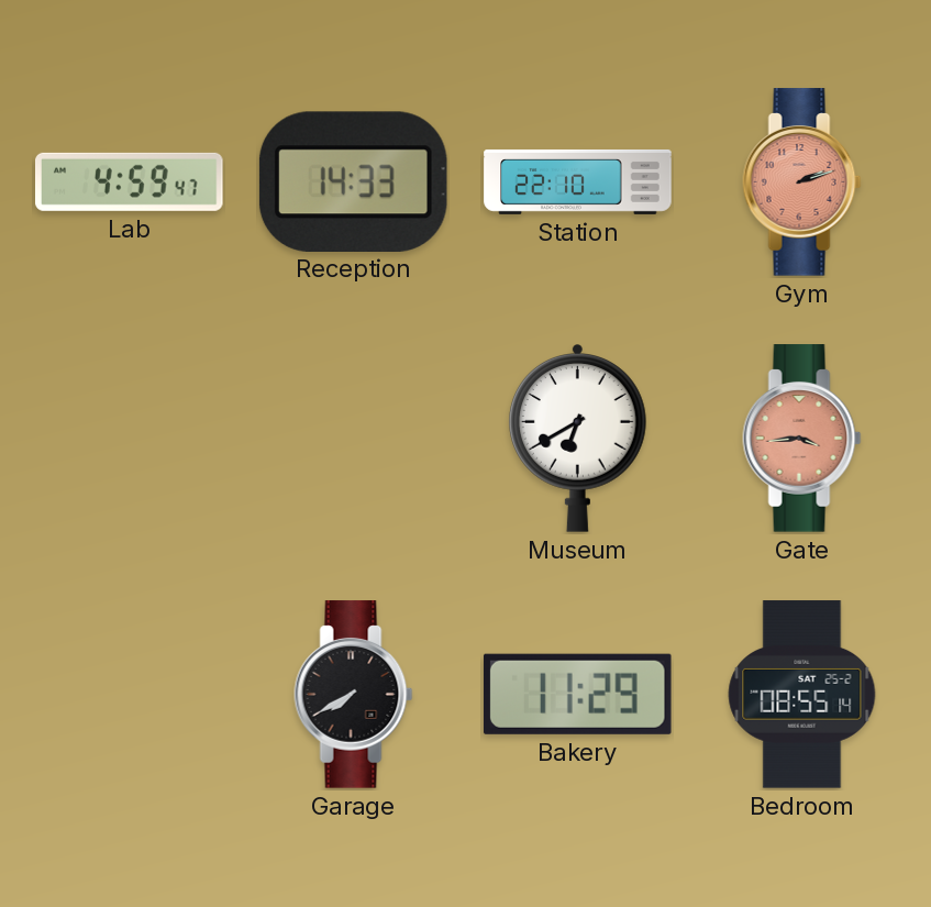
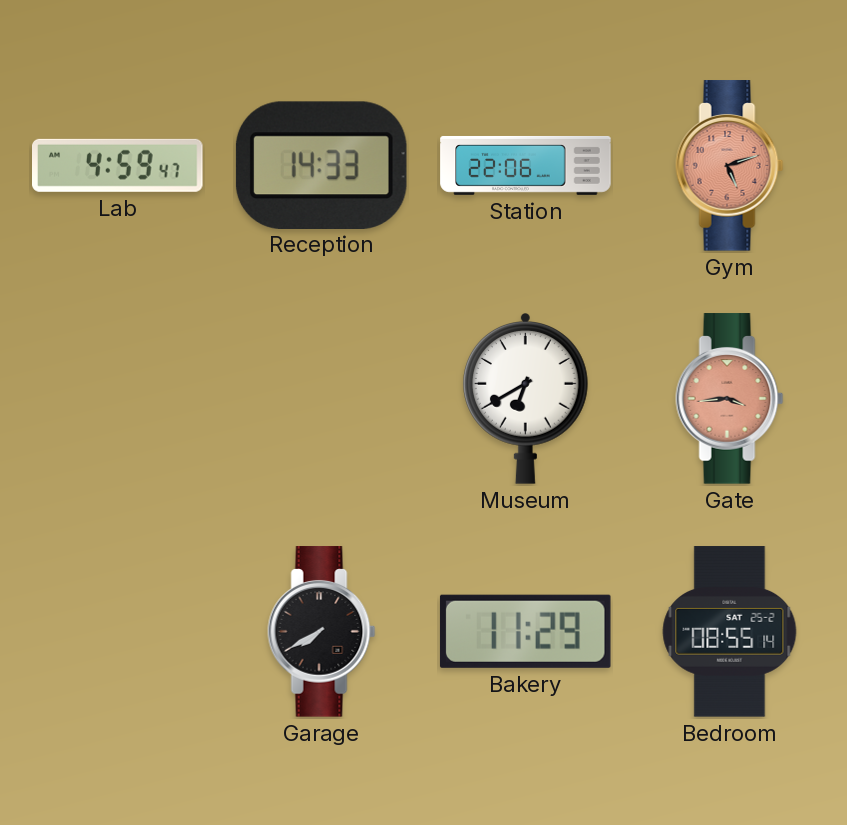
Station: 22:10 -> 22:06 (526, 165)
Gym: 2:12 -> 5:12 (730, 166)
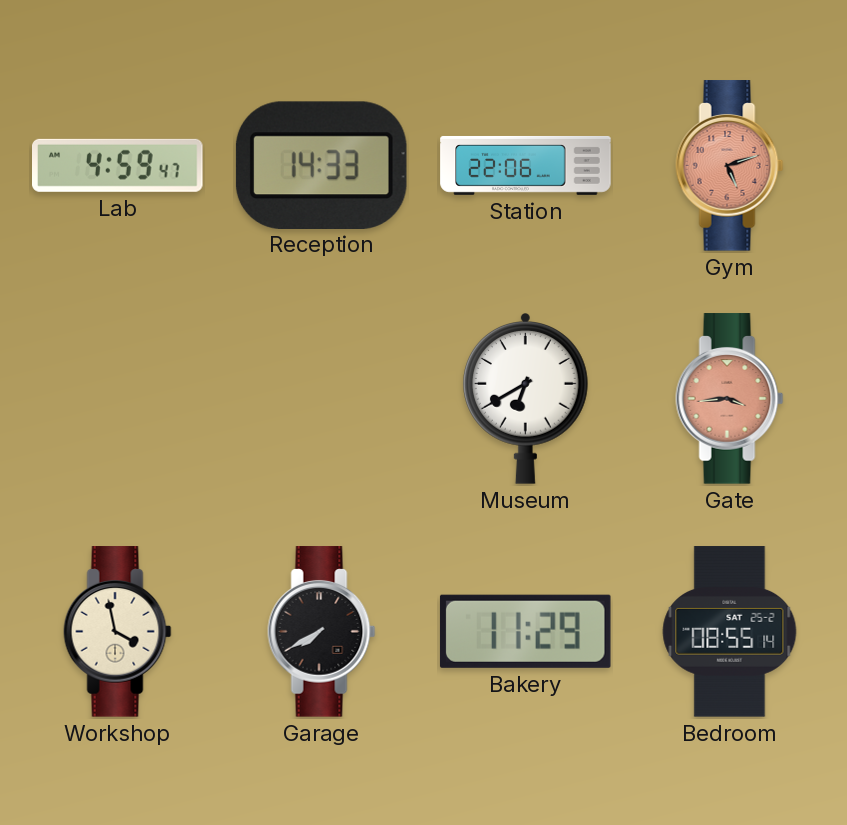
Workshop: none -> 3:58 (118, 632)
